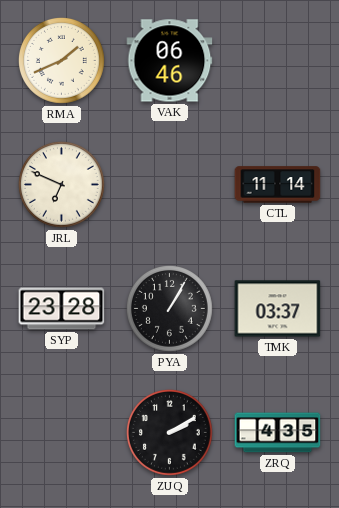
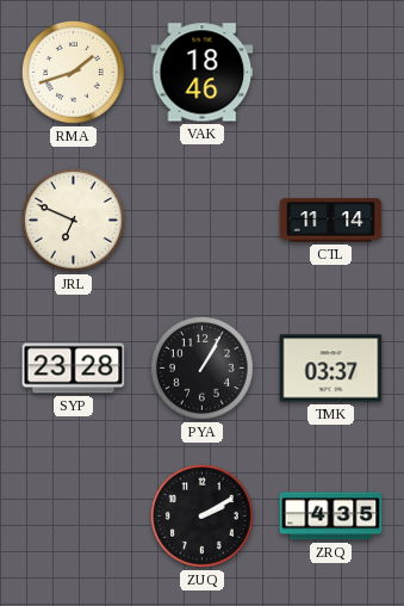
RMA: 1:41 -> 1:42 (73, 72)
VAK: 06:46 -> 18:46 (203, 73)
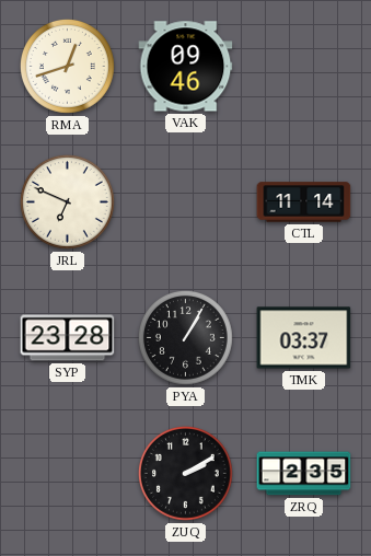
RMA: 1:42 -> 12:42 (67, 66)
VAK: 18:46 -> 09:46 (186, 67)
ZRQ: 4:35 -> 2:35 (304, 474)
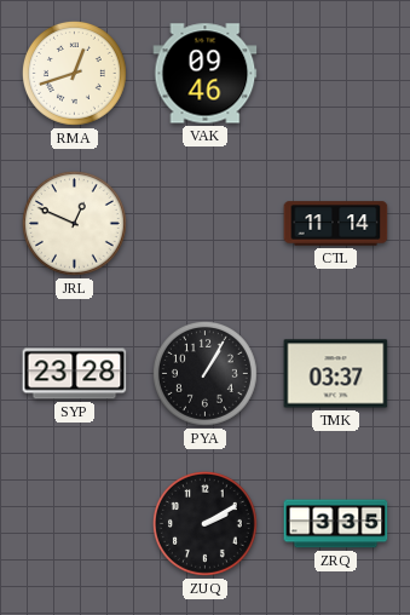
JRL: 6:49 -> 12:49 (74, 223)
ZRQ: 2:35 -> 3:35 (336, 524)
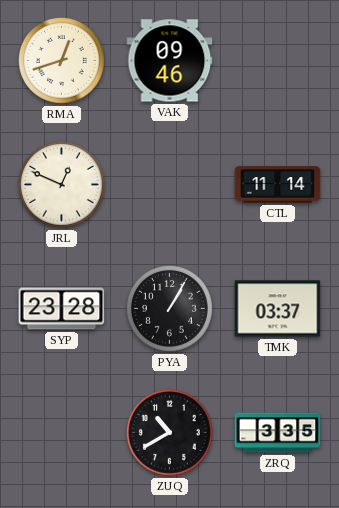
ZUQ: 2:10 -> 10:40 (169, 432)
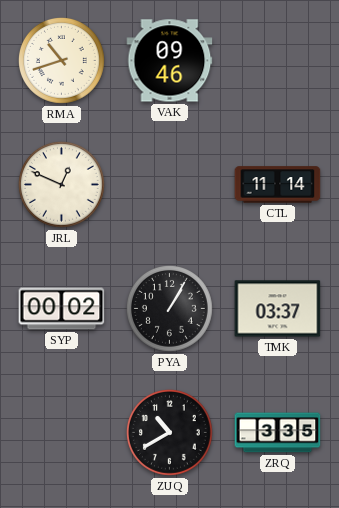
RMA: 12:42 -> 10:42 (61, 60)
SYP: 23:28 -> 00:02 (62, 309)
